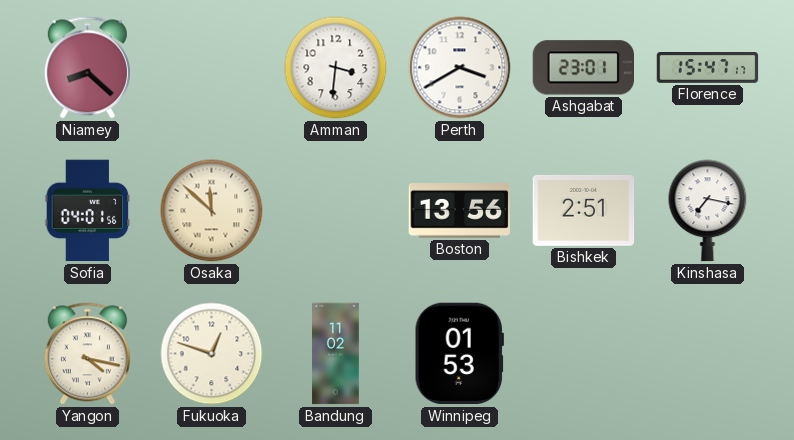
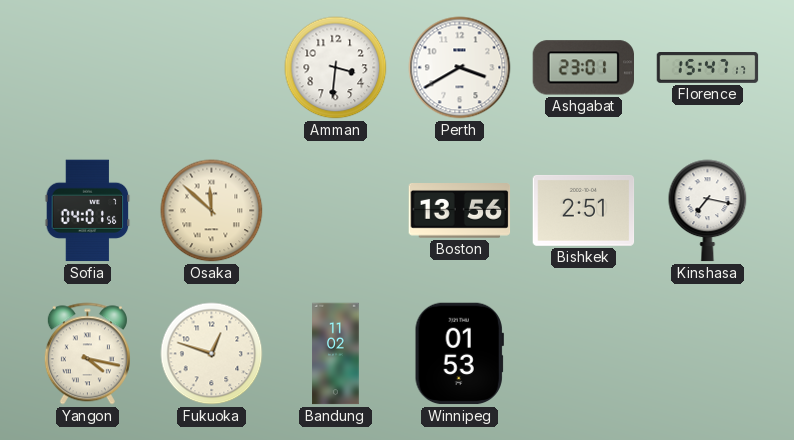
Niamey: 8:22 -> none (87, 68)
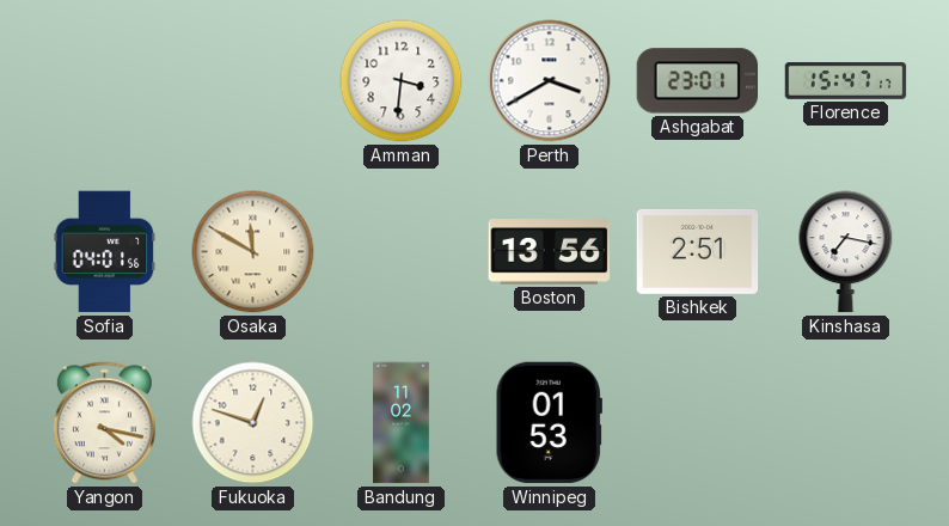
Osaka: 11:52 -> 11:50 (253, 252)
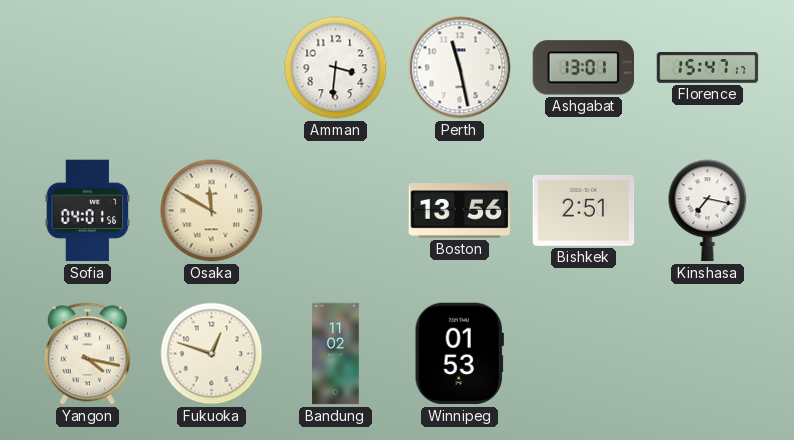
Perth: 3:40 -> 11:28 (460, 68)
Ashgabat: 23:01 -> 13:01 (583, 68)
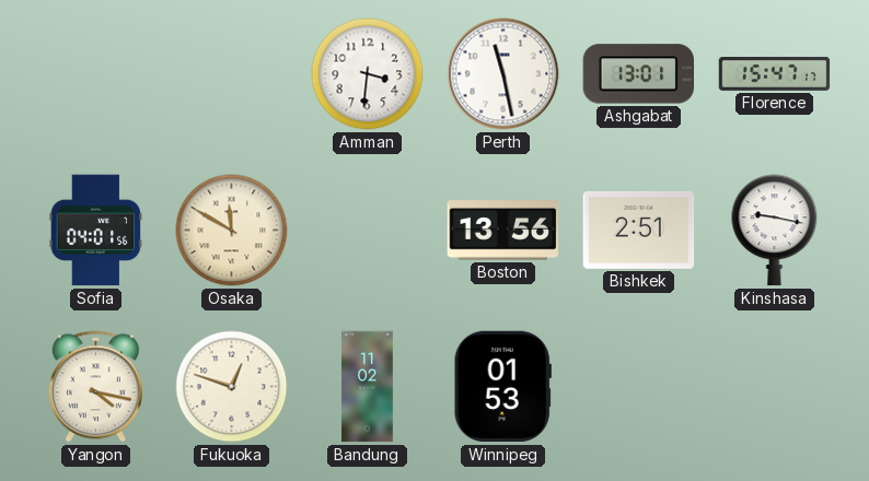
Kinshasa: 7:17 -> 9:17 (775, 231)
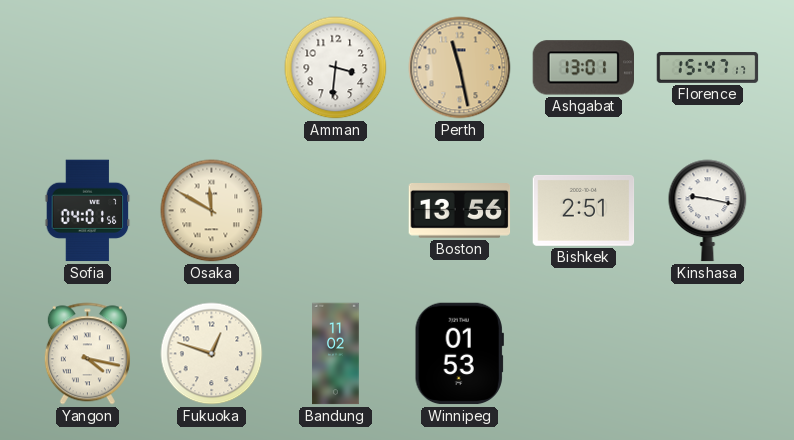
Perth dial: white -> champagne (460, 68)
